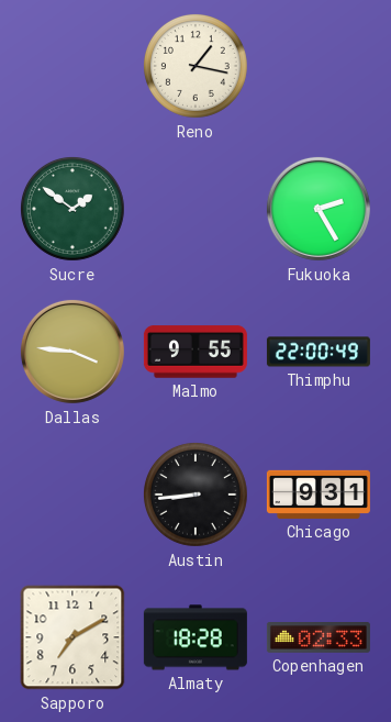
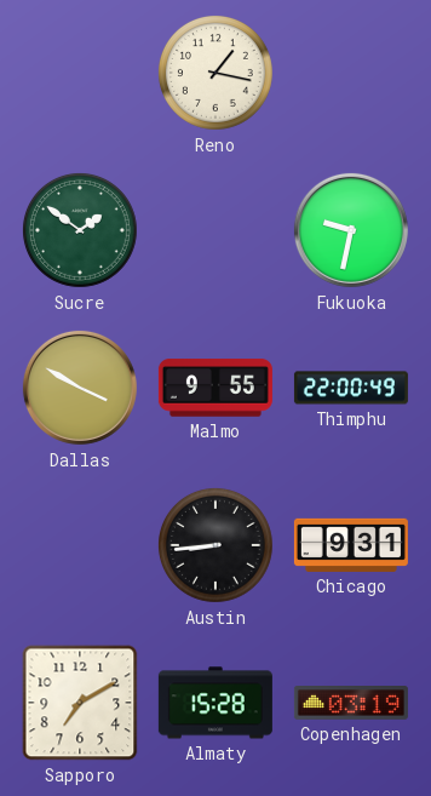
Fukuoka: 2:25 -> 9:32 (351, 230)
Dallas: 3:46 -> 3:50 (80, 388)
Almaty: 18:28 -> 15:28 (215, 703)
Copenhagen: 02:33 -> 03:19 (351, 704)
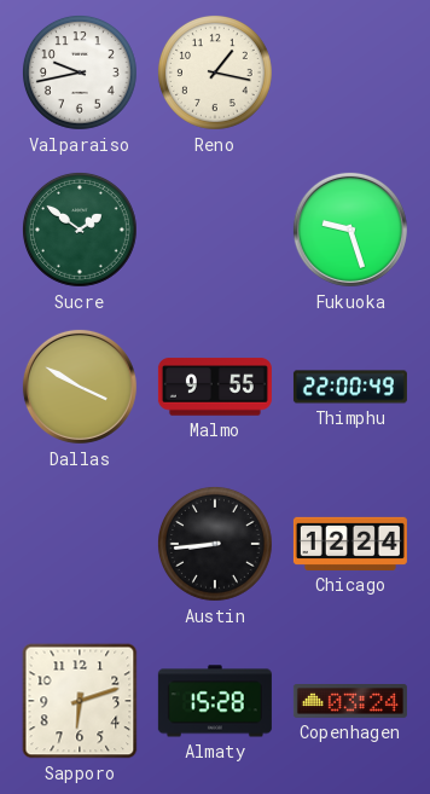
Valparaiso: none -> 9:43 (80, 73)
Fukuoka: 9:32 -> 9:27 (350, 230)
Chicago: 9:31 -> 12:24 (350, 544)
Sapporo: 7:10 -> 6:12 (80, 701)
Copenhagen: 03:19 -> 03:24 (350, 702)
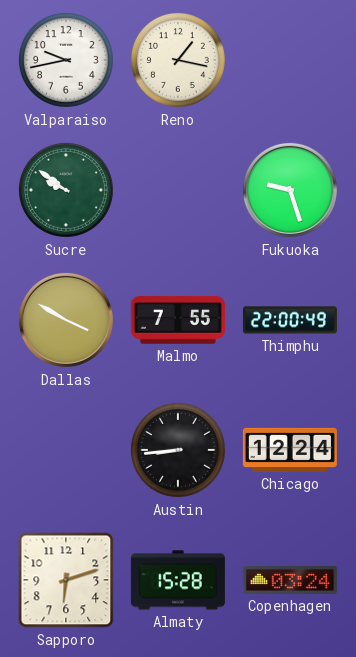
Sucre: 1:51 -> 9:51 (66, 190)
Malmo: 9:55 -> 7:55 (178, 320)
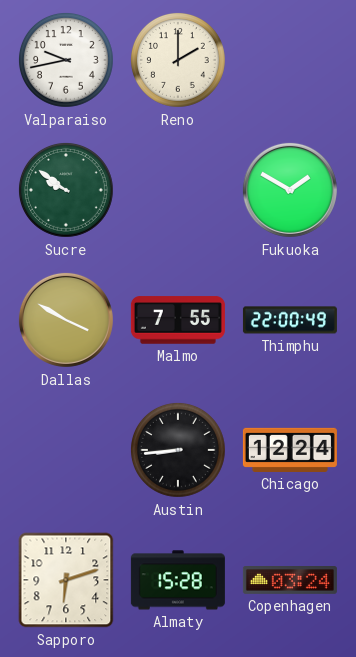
Reno: 1:17 -> 2:00 (178, 60)
Fukuoka: 9:27 -> 1:50 (290, 190)
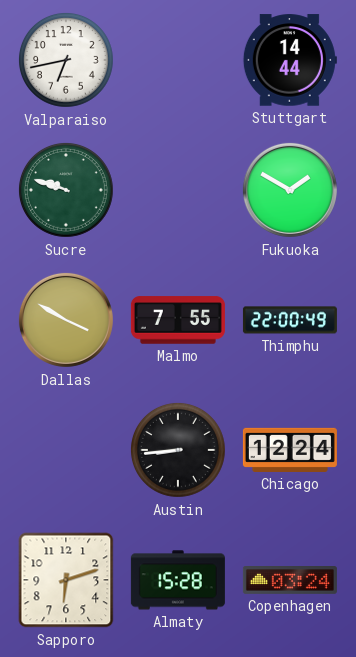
Valparaiso: 9:43 -> 6:43 (66, 60)
Reno: 2:00 -> none (178, 60)
Stuttgart: none -> 14:44 (290, 60)
Sucre: 9:51 -> 9:48 (66, 190)
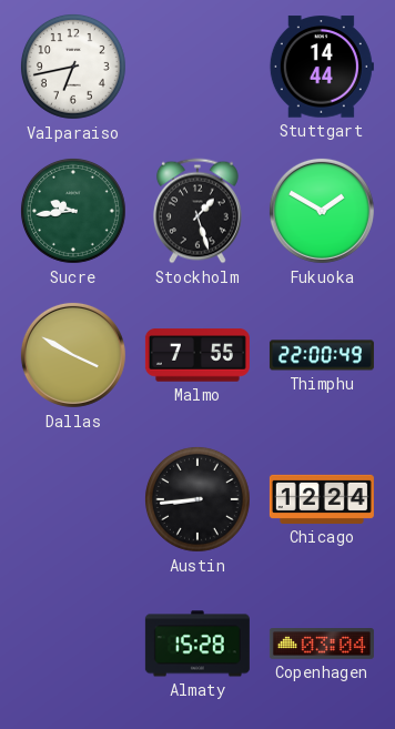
Sucre: 9:48 -> 9:44 (73, 211)
Stockholm: none -> 1:27 (197, 211)
Sapporo: 6:12 -> none (66, 580)
Copenhagen: 03:24 -> 03:04 (322, 645)
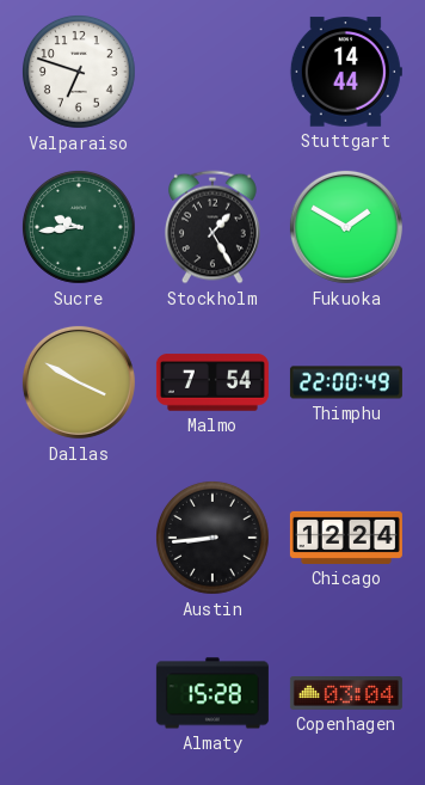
Valparaiso: 6:43 -> 6:48 (79, 72)
Stockholm: 1:27 -> 1:25 (213, 227)
Malmo: 7:55 -> 7:54 (213, 382)
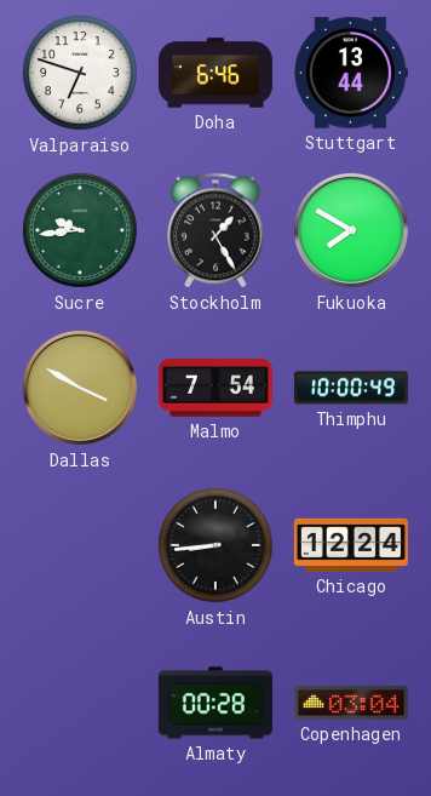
Doha: none -> 6:46 (215, 73)
Stuttgart: 14:44 -> 13:44 (351, 73)
Fukuoka: 1:50 -> 7:50 (351, 230)
Thimphu: 22:00 -> 10:00 (351, 388)
Almaty: 15:28 -> 00:28 (215, 703)
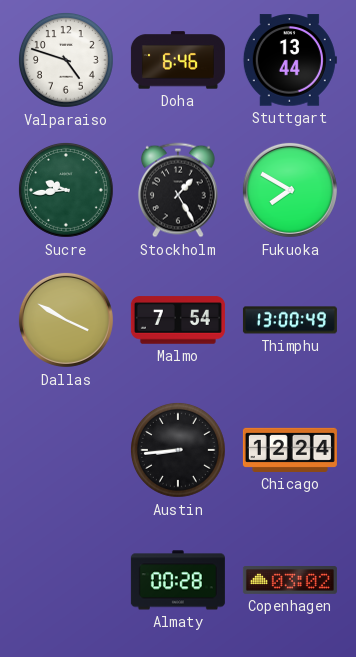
Valparaiso: 6:48 -> 4:48 (66, 60)
Thimphu: 10:00 -> 13:00 (290, 320)
Copenhagen: 03:04 -> 03:02 (290, 581)
